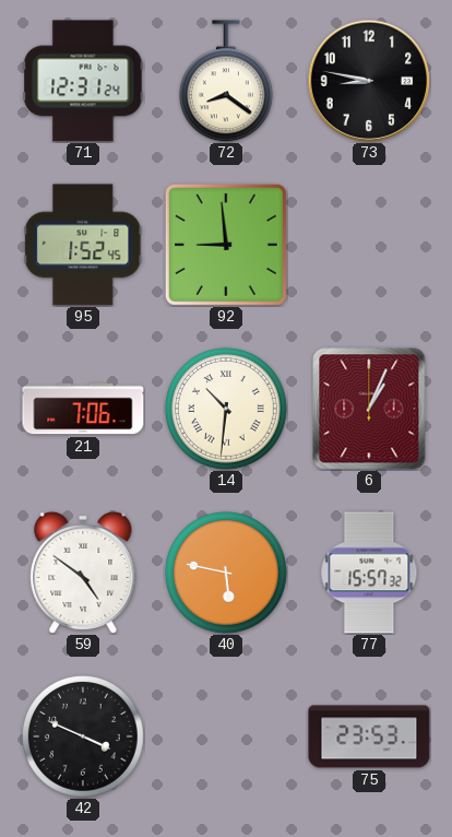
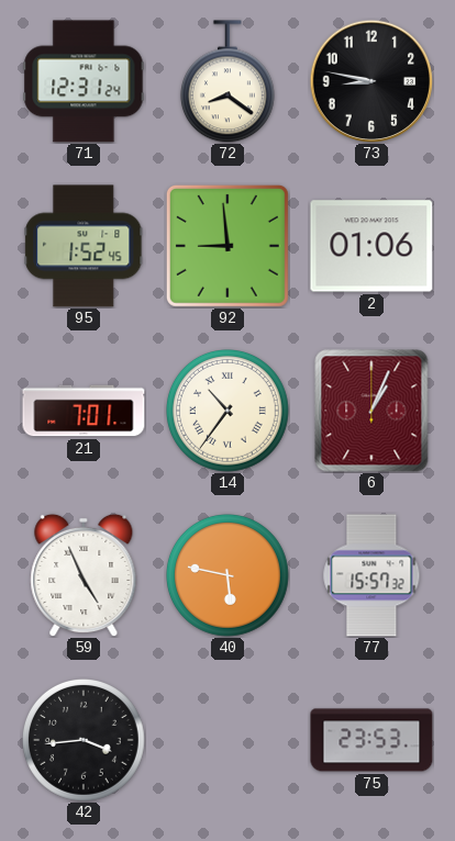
2: none -> 01:06 (371, 246)
21: 7:06 -> 7:01 (84, 411)
14: 10:31 -> 10:36 (229, 412)
59: 4:51 -> 4:56 (84, 575)
42: 3:49 -> 3:44 (85, 741)
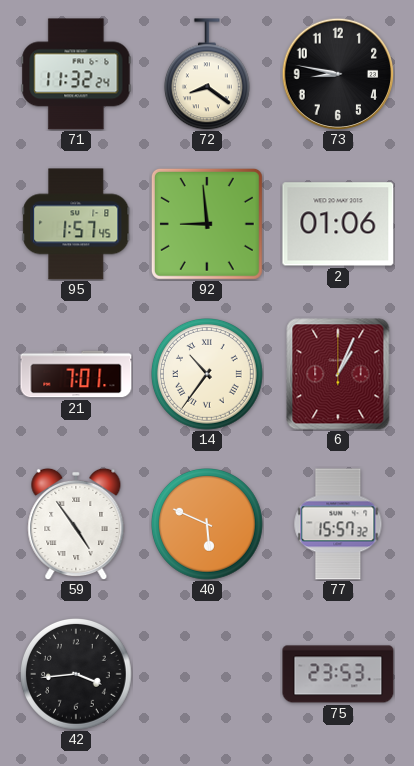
71: 12:31 -> 11:32 (76, 74)
95: 1:52 -> 1:57 (76, 224)
59: 4:56 -> 4:54 (76, 524)
40: 5:47 -> 5:49 (208, 525)
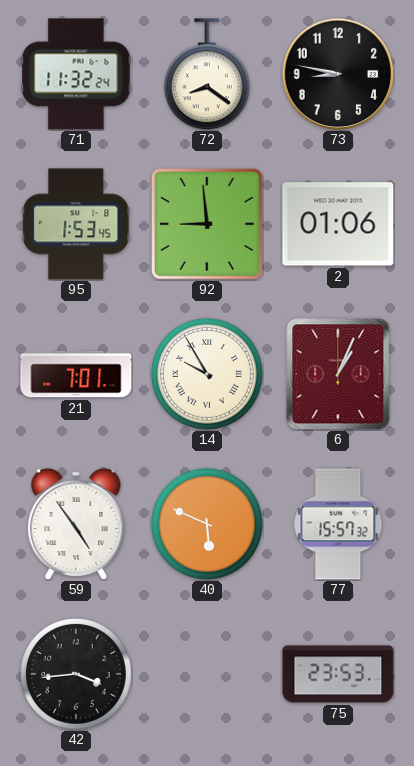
95: 1:57 -> 1:53 (76, 224)
14: 10:36 -> 9:55 (208, 375)
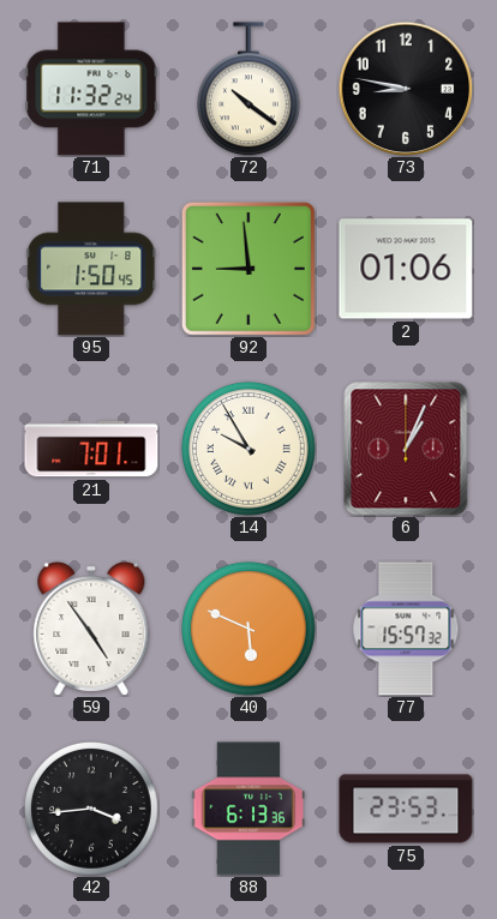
72: 8:21 -> 10:21 (248, 89)
95: 1:53 -> 1:50 (91, 269)
88: none -> 6:13 (248, 809)
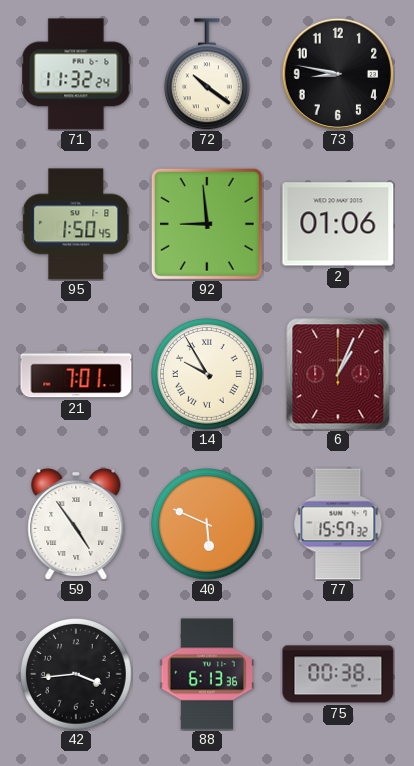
75: 23:53 -> 00:38 (338, 674)
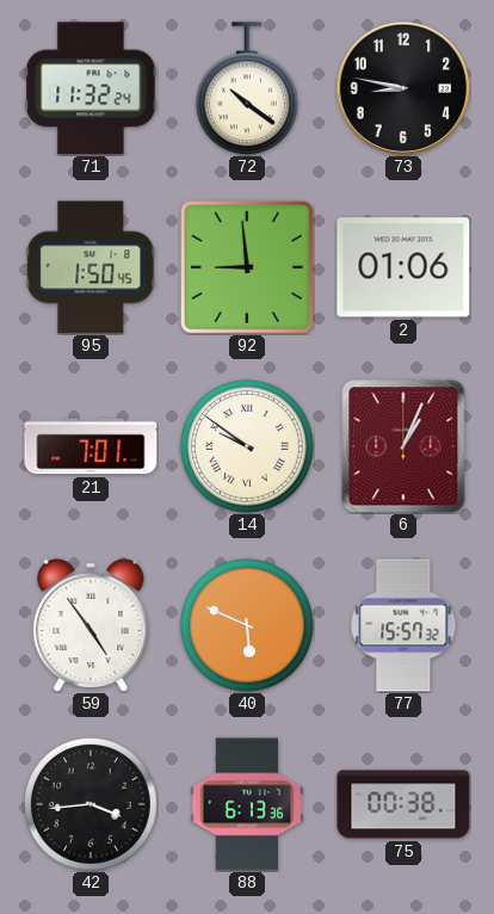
14: 9:55 -> 9:51 (248, 447)
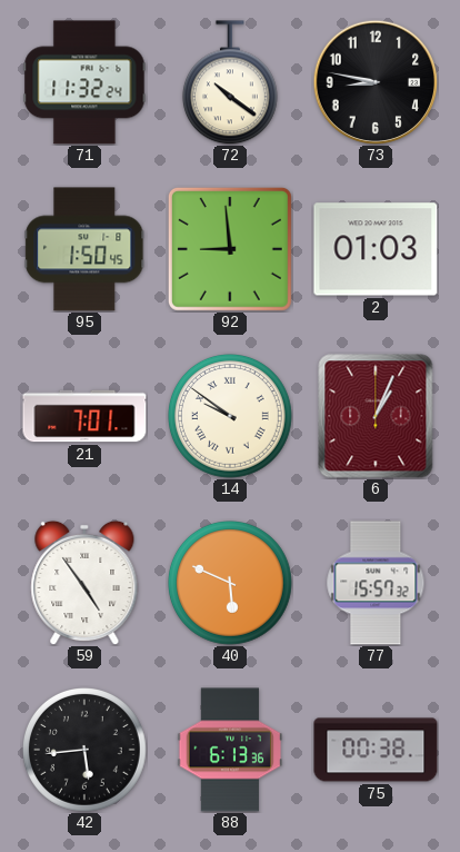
2: 01:06 -> 01:03 (376, 249)
42: 3:44 -> 5:44 (86, 751)
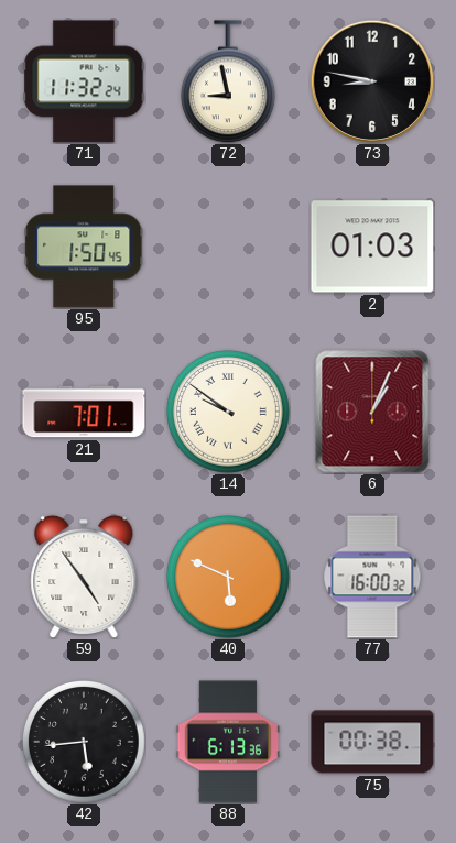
72: 10:21 -> 8:58 (228, 81)
92: 8:59 -> none (230, 249)
77: 15:57 -> 16:00 (372, 577)
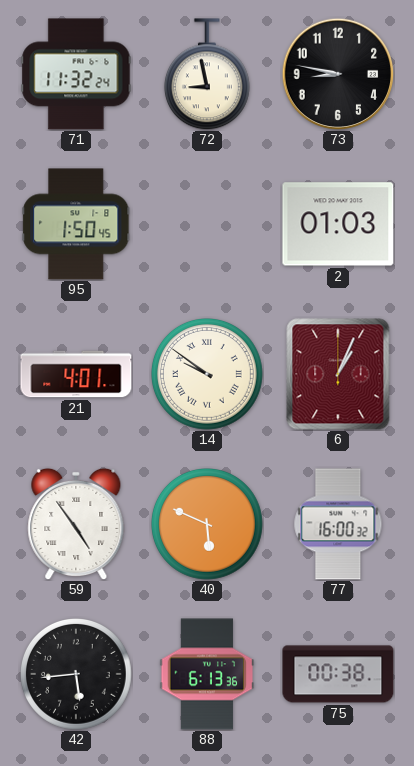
21: 7:01 -> 4:01 (76, 374)
